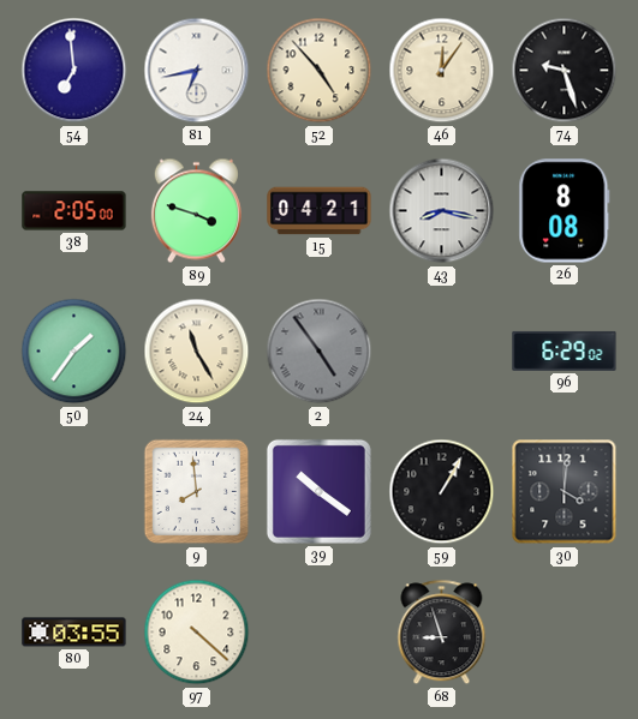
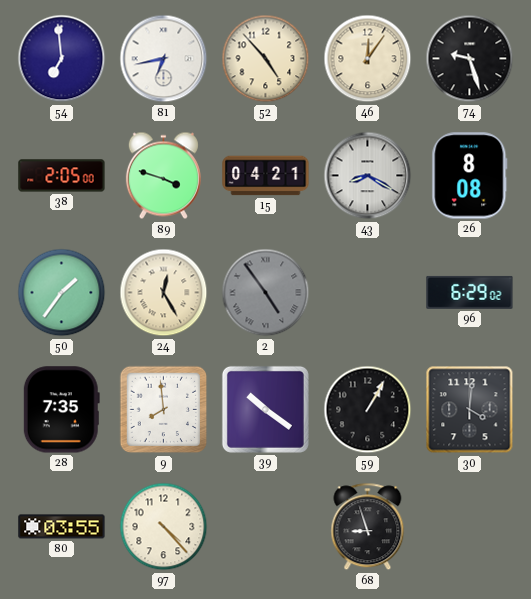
43: 8:17 -> 8:20 (368, 176)
24: 11:25 -> 12:25 (164, 293)
28: none -> 7:35 (61, 410)
97: 4:22 -> 4:23 (164, 527)
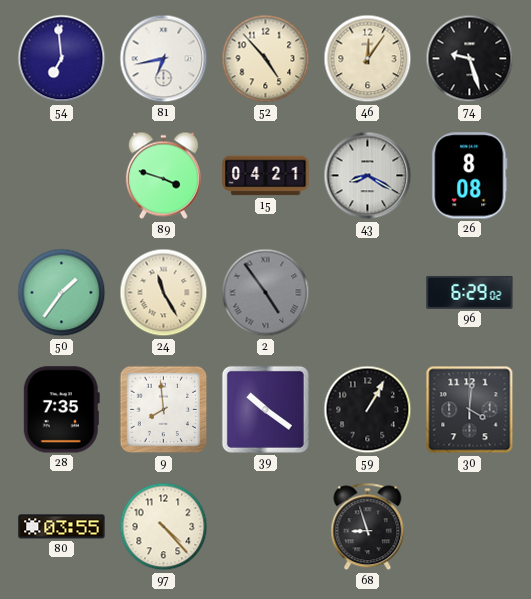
38: 2:05 -> none (62, 176)
24: 12:25 -> 11:25 (164, 293)
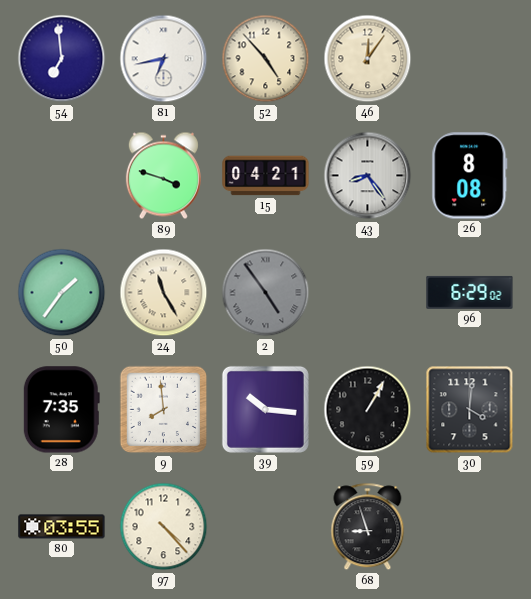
74: 9:27 -> none (470, 59)
43: 8:20 -> 8:24 (368, 176)
39: 10:21 -> 10:16 (265, 409)
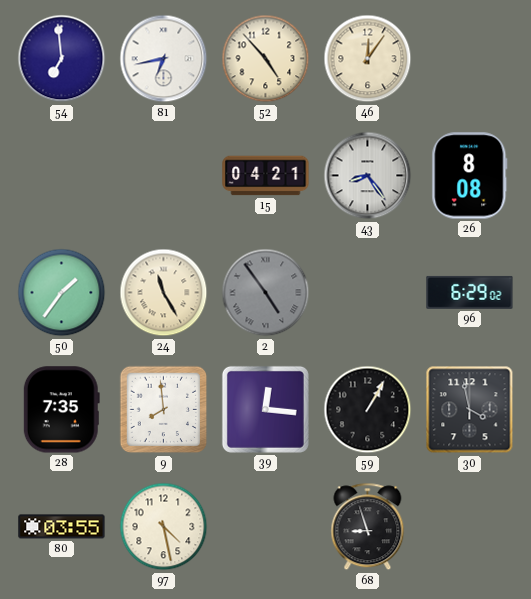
89: 3:48 -> none (163, 176)
39: 10:16 -> 12:16 (265, 409)
30: 4:01 -> 3:58 (470, 410)
97: 4:23 -> 4:28 (164, 527)
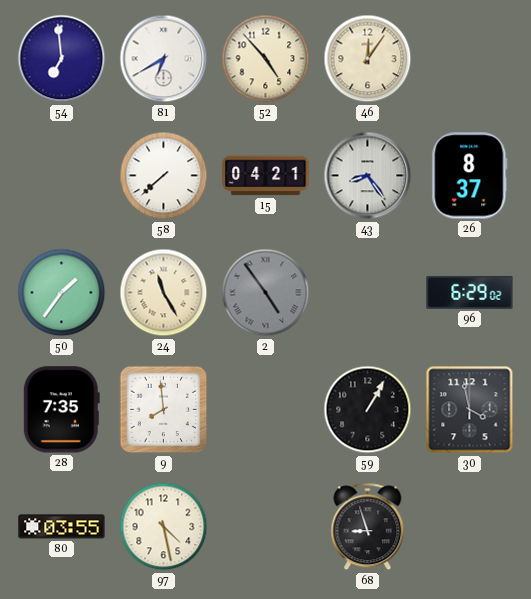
81: 6:43 -> 6:40 (164, 59)
58: none -> 7:38 (164, 176)
26: 8:08 -> 8:37 (470, 176)
39: 12:16 -> none (265, 409)
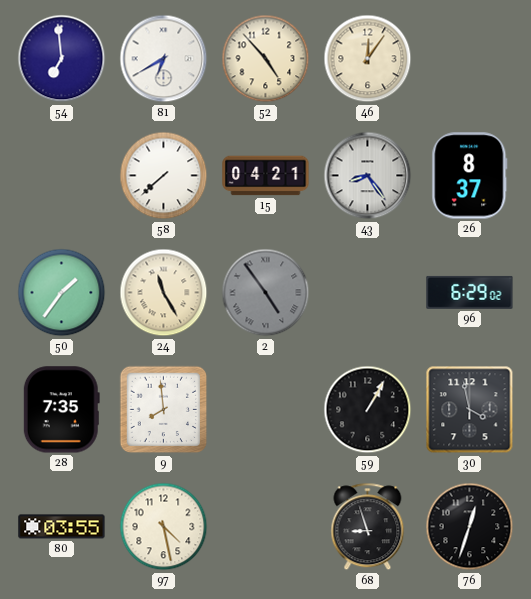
76: none -> 12:33 (470, 527)
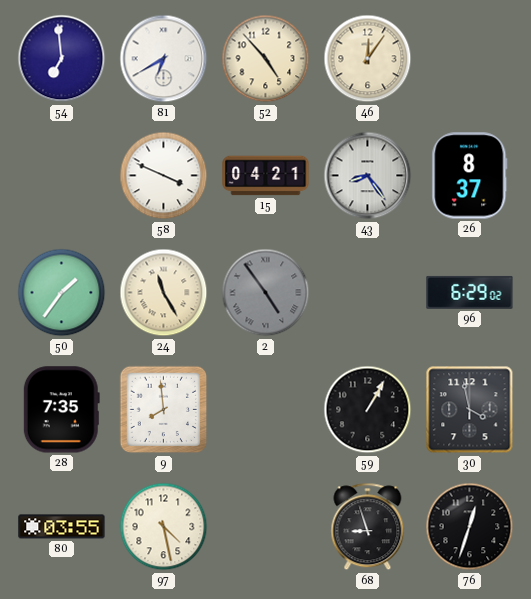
58: 7:38 -> 3:49 (164, 176)
